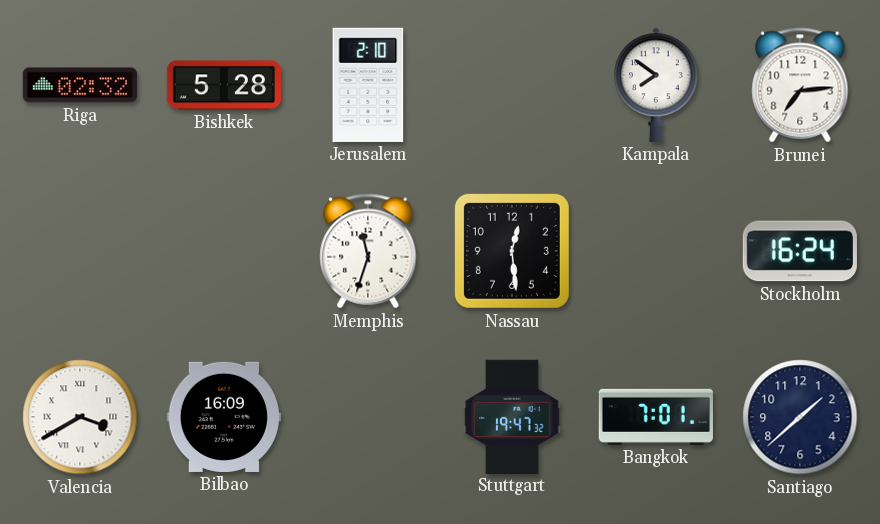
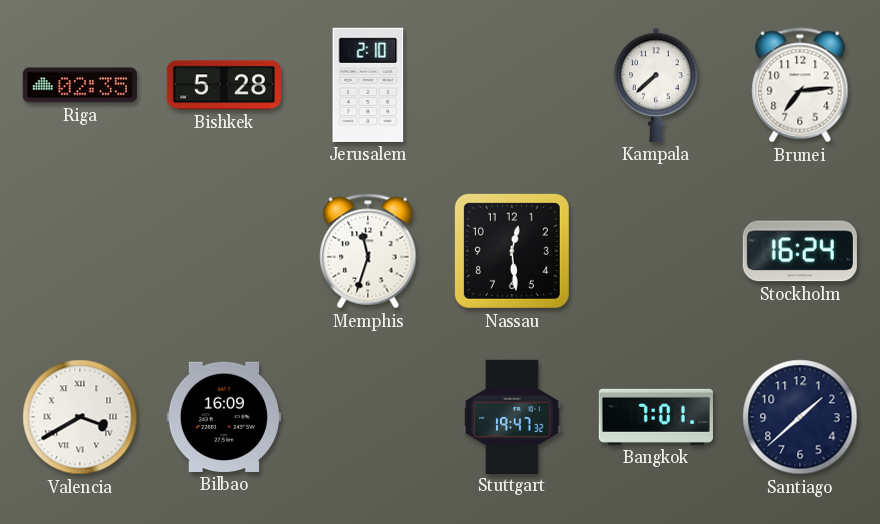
Riga: 02:32 -> 02:35 (80, 85)
Kampala: 7:51 -> 7:38 (656, 85)
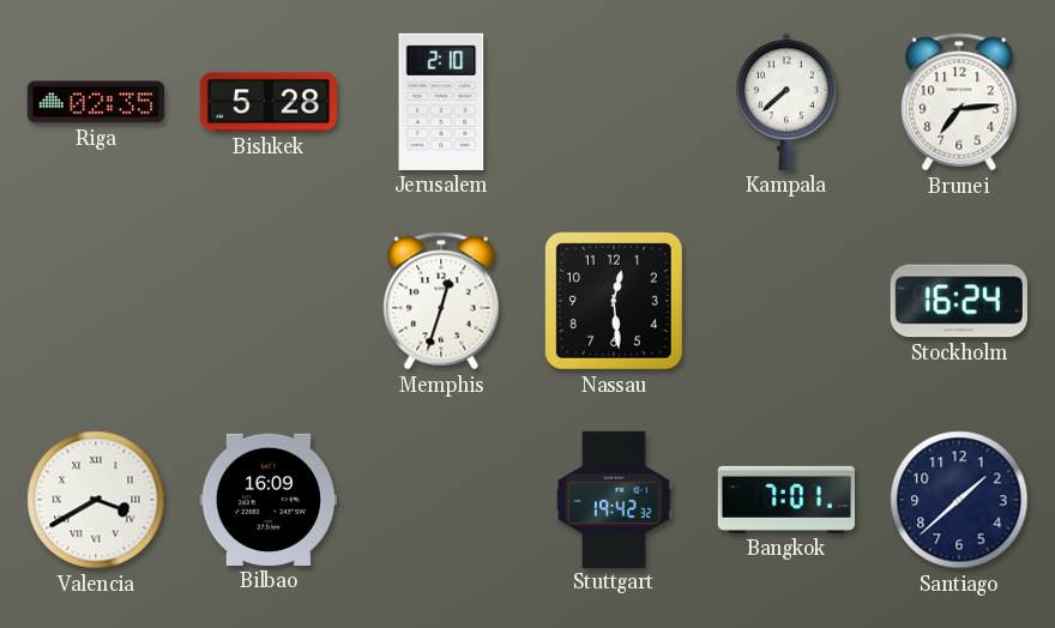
Memphis: 11:33 -> 12:33 (441, 301)
Stuttgart: 19:47 -> 19:42 (614, 499)
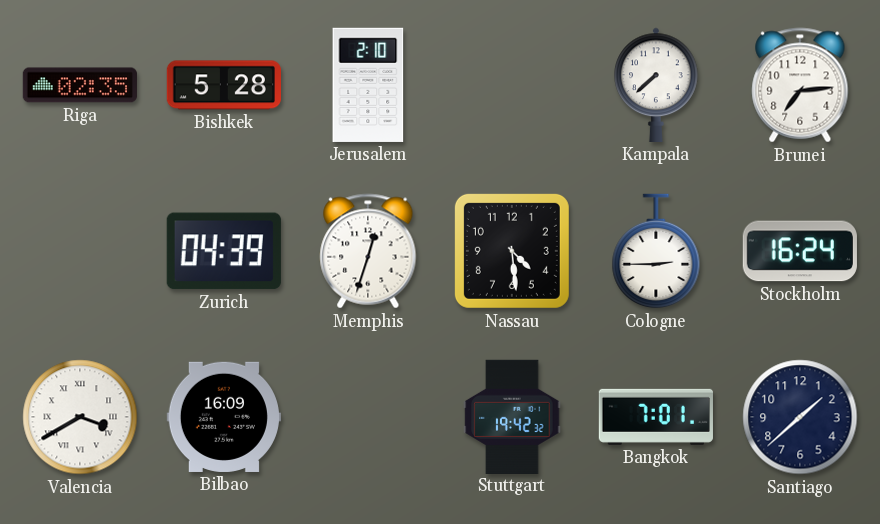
Zurich: none -> 04:39 (224, 251)
Nassau: 12:29 -> 4:29 (512, 251)
Cologne: none -> 2:45 (656, 251)
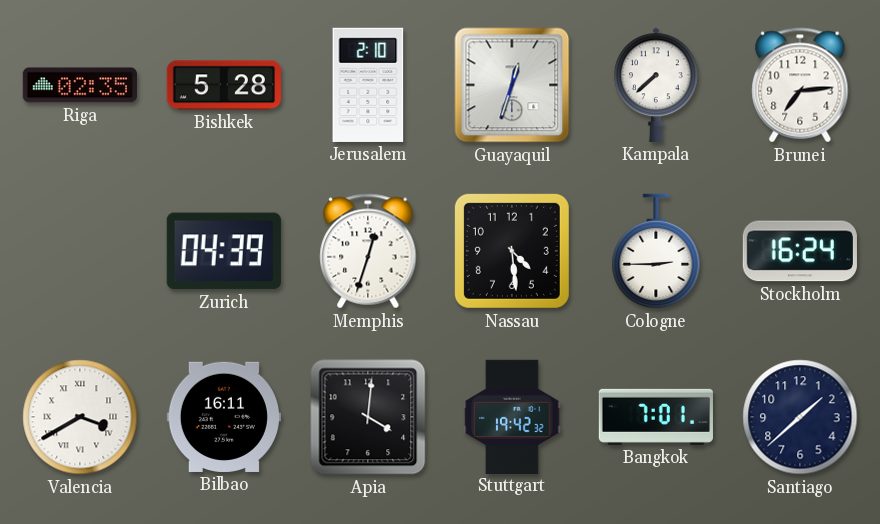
Guayaquil: none -> 12:33 (512, 85)
Bilbao: 16:09 -> 16:11 (224, 417)
Apia: none -> 4:01 (368, 417)
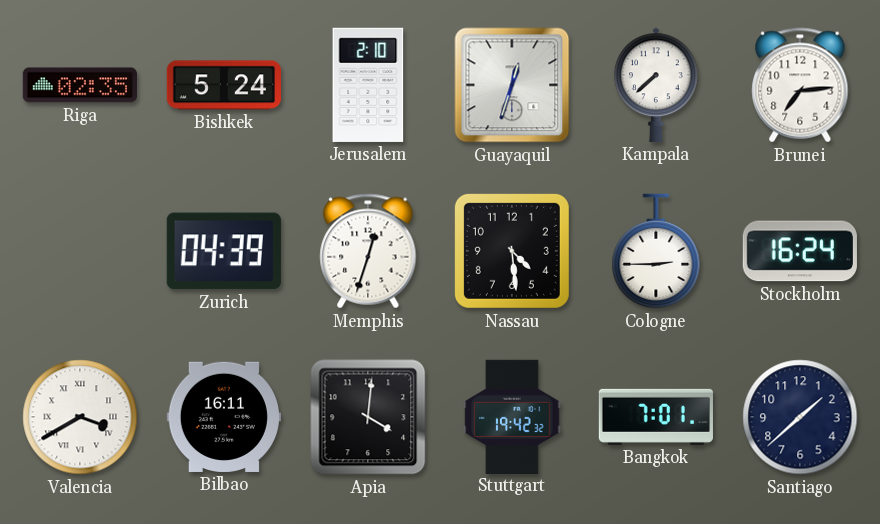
Bishkek: 5:28 -> 5:24 (224, 85)
